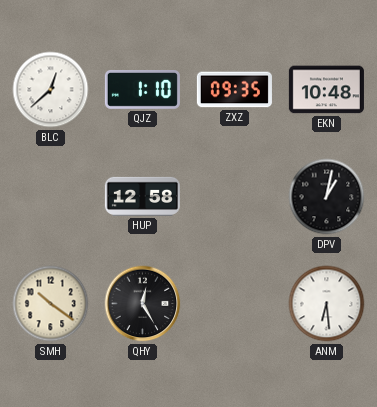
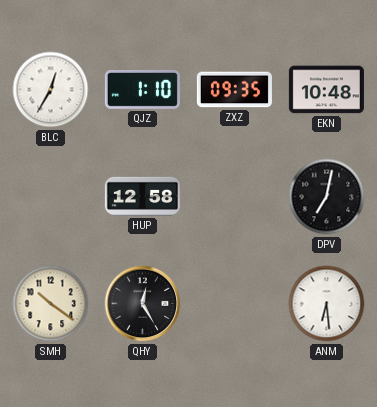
BLC: 12:38 -> 12:35 (51, 90)
DPV: 1:02 -> 7:02 (327, 197)
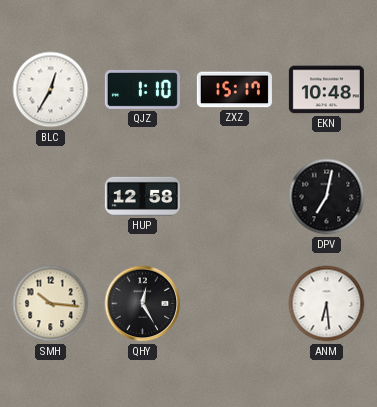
ZXZ: 09:35 -> 15:17 (234, 90)
SMH: 10:21 -> 10:16 (51, 304)
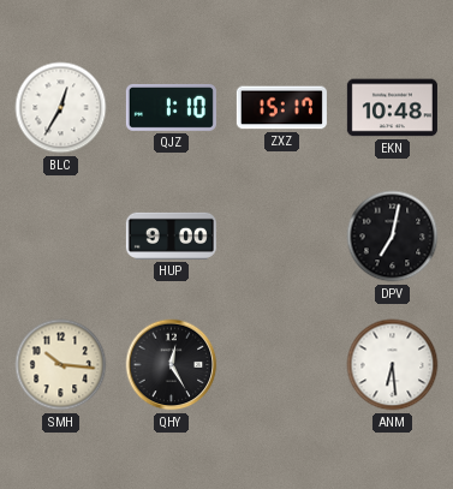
HUP: 12:58 -> 9:00 (171, 235)
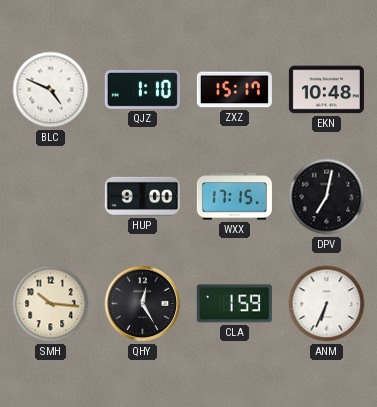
BLC: 12:35 -> 4:49 (51, 90)
WXX: none -> 17:15 (234, 197)
CLA: none -> 1:59 (234, 304)
ANM: 6:29 -> 6:34 (327, 304)
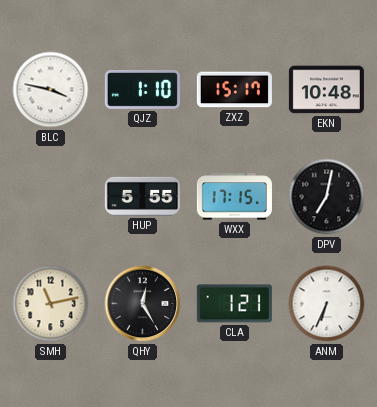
BLC: 4:49 -> 3:47 (51, 90)
HUP: 9:00 -> 5:55 (142, 196)
SMH: 10:16 -> 11:13 (51, 304)
CLA: 1:59 -> 1:21 (234, 304)
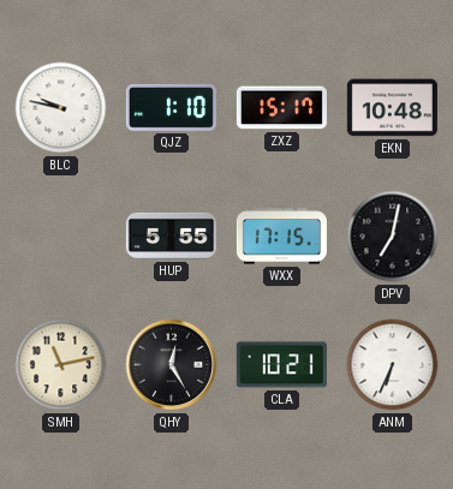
BLC: 3:47 -> 9:47 (61, 108)
CLA: 1:21 -> 10:21 (281, 365)
